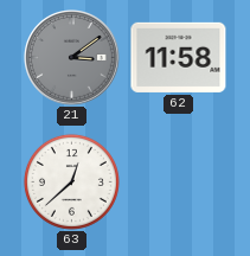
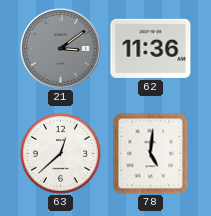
62: 11:58 -> 11:36 (151, 48)
78: none -> 5:01 (151, 153)
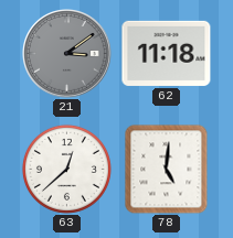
62: 11:36 -> 11:18 (167, 53)
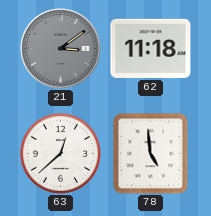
78: 5:01 -> 4:59 (151, 153)
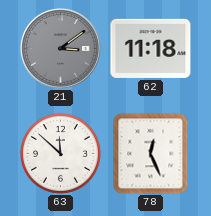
63: 12:38 -> 11:52 (60, 153)
78: 4:59 -> 12:26 (151, 153)
